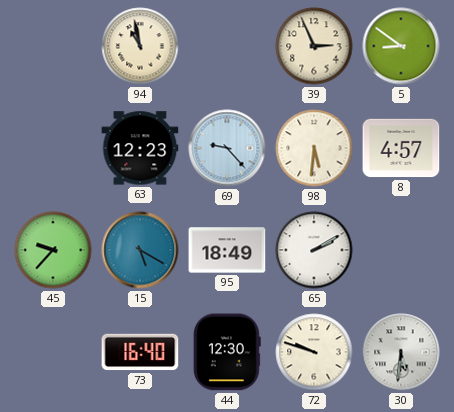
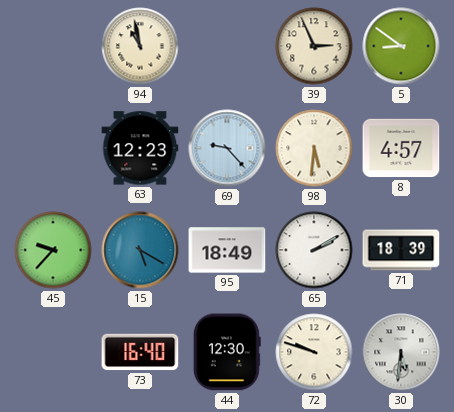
71: none -> 18:39 (401, 250)
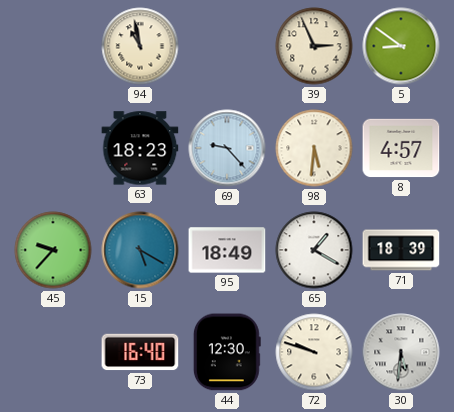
63: 12:23 -> 18:23 (140, 148)
65: 2:10 -> 1:20 (314, 250)
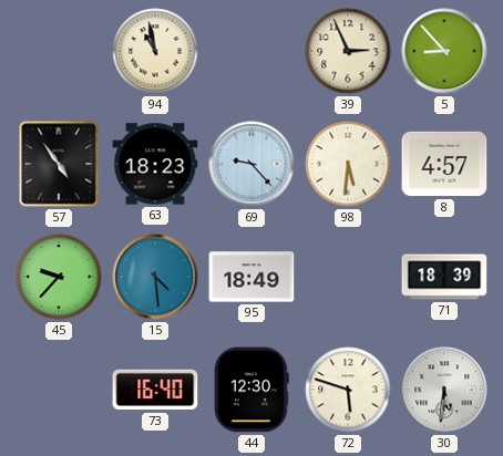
5: 8:51 -> 8:53 (444, 51)
57: none -> 4:54 (59, 164)
15: 5:20 -> 4:29 (155, 277)
65: 1:20 -> none (314, 250)
72: 9:48 -> 5:48 (348, 390)
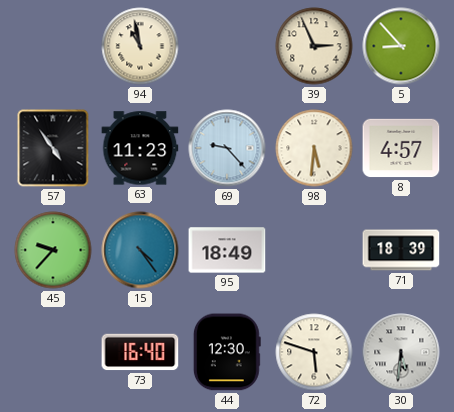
63: 18:23 -> 11:23 (140, 148)
15: 4:29 -> 4:24 (140, 250)
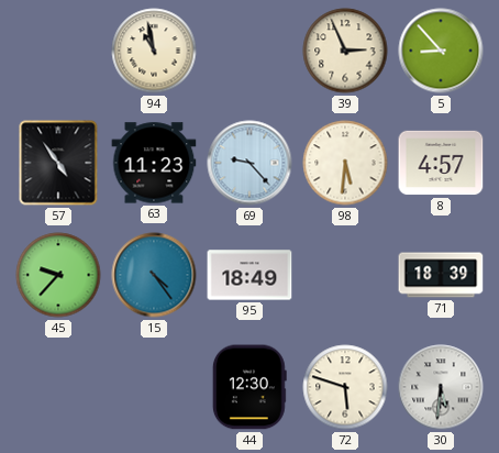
73: 16:40 -> none (140, 352)
